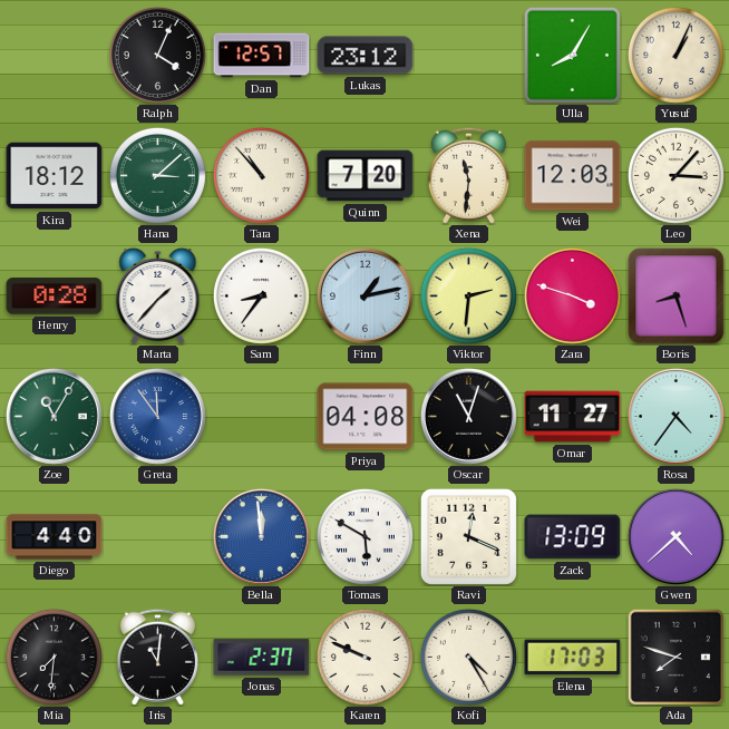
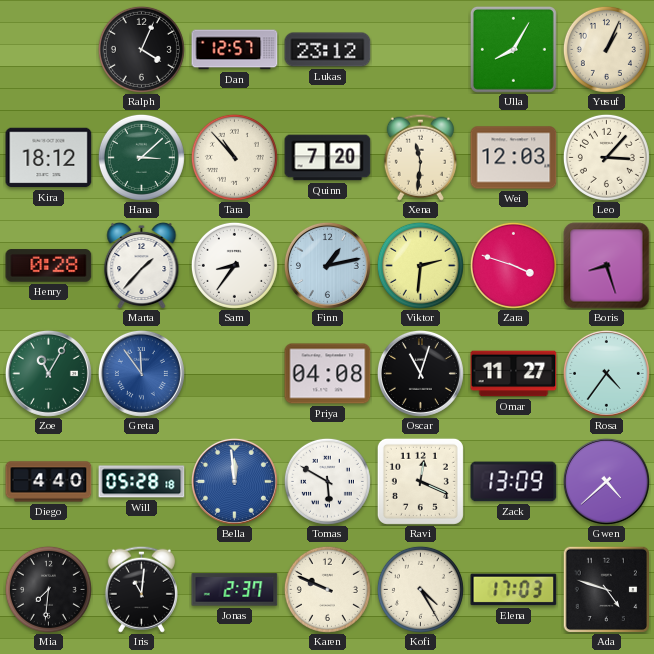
Will: none -> 05:28 (142, 482)
Ada: 7:48 -> 4:48 (606, 589)
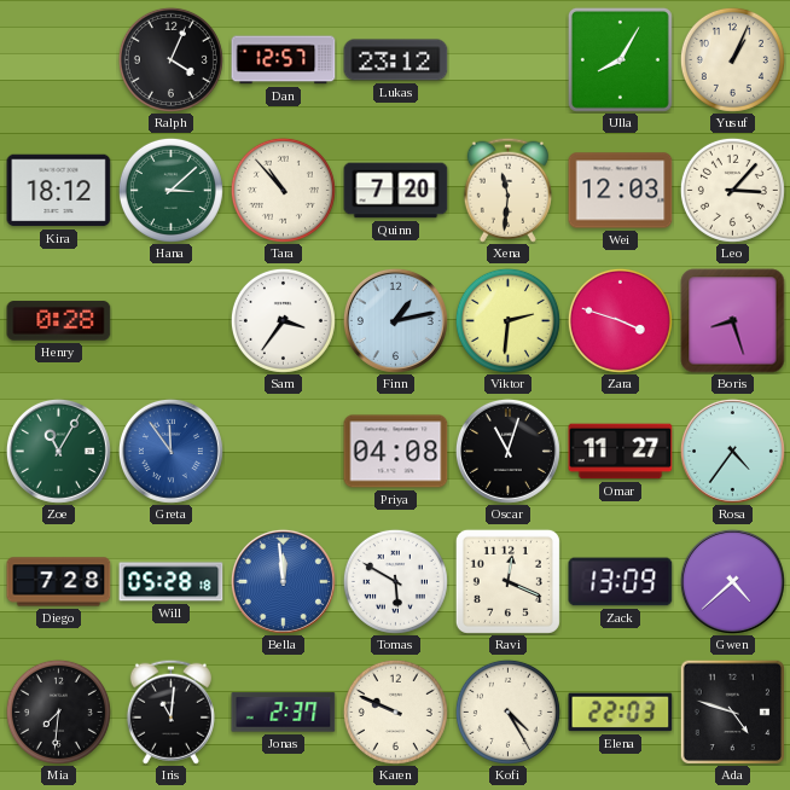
Marta: 1:37 -> none (142, 265)
Sam: 8:36 -> 3:36 (283, 320)
Diego: 4:40 -> 7:28 (59, 582)
Elena: 17:03 -> 22:03 (621, 713)
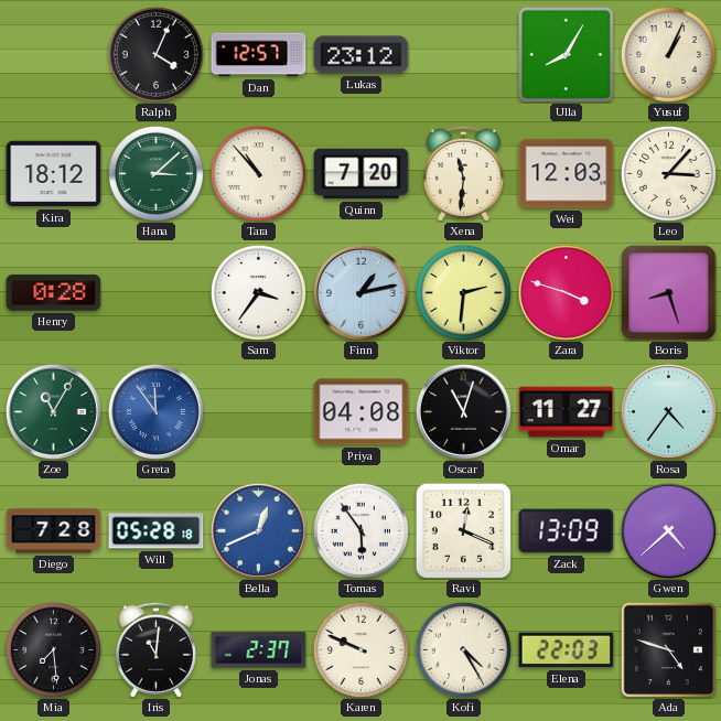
Bella: 11:59 -> 12:41 (258, 530)
Tomas: 5:50 -> 5:54 (360, 530)
Mia: 7:31 -> 7:29 (53, 649)
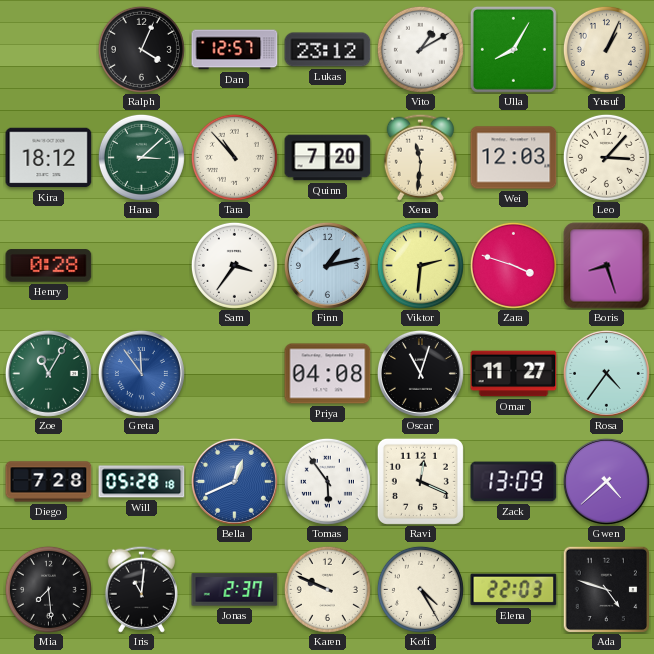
Vito: none -> 1:10 (420, 49)
